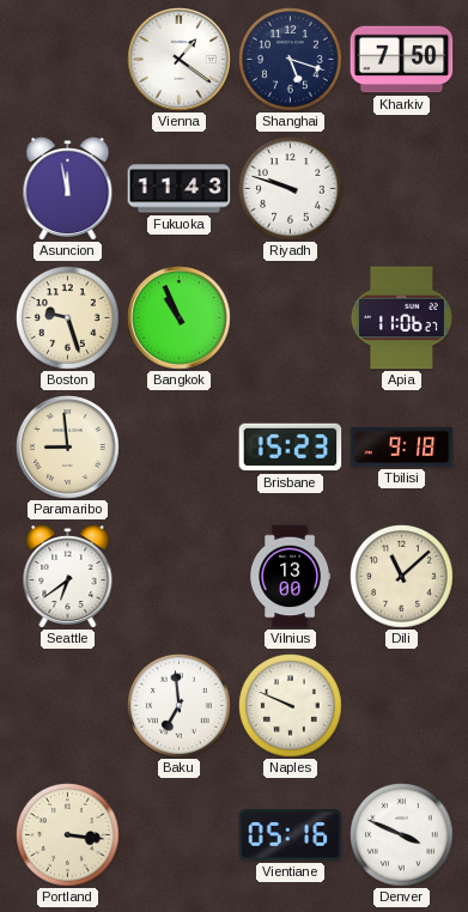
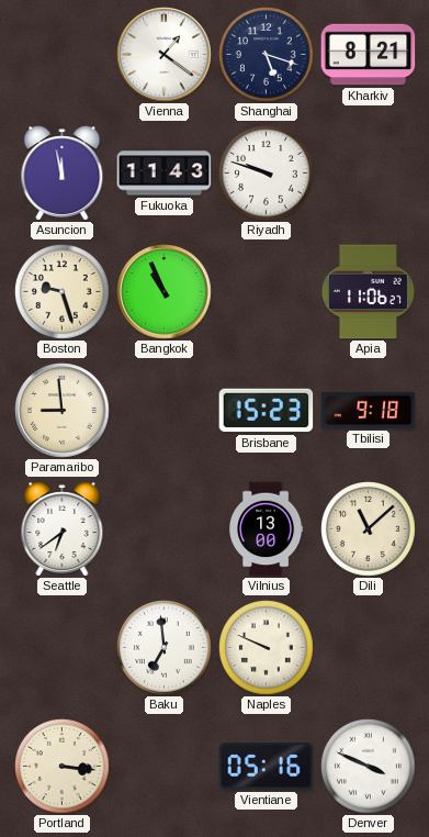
Kharkiv: 7:50 -> 8:21 (369, 55)
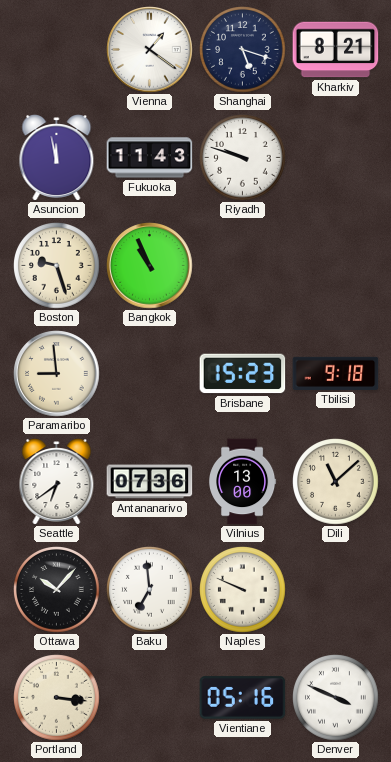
Apia: 11:06 -> none (368, 292)
Antananarivo: none -> 07:36 (150, 482)
Ottawa: none -> 10:07 (57, 590)
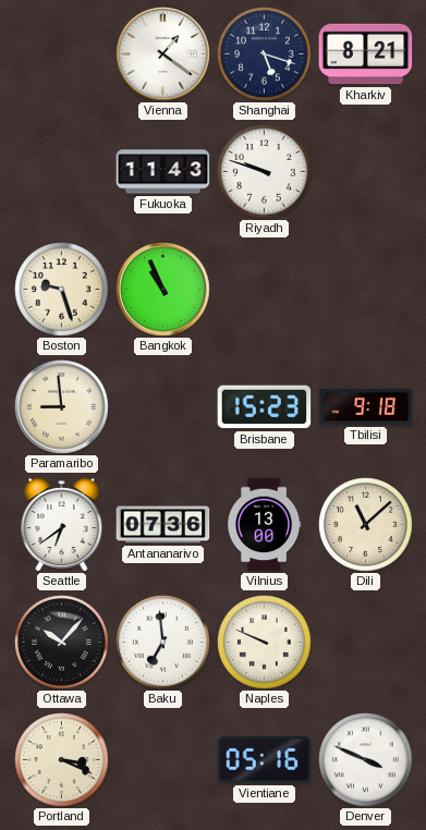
Asuncion: 11:58 -> none (57, 158)
Portland: 3:16 -> 3:19 (62, 760)
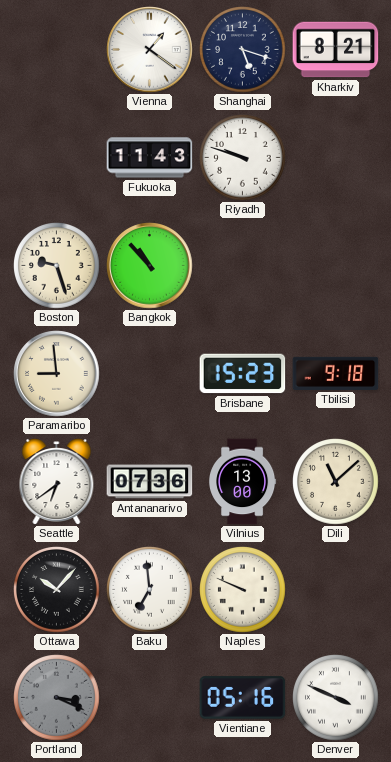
Bangkok: 10:56 -> 10:53 (150, 266)
Portland dial: cream -> grey (57, 698)
